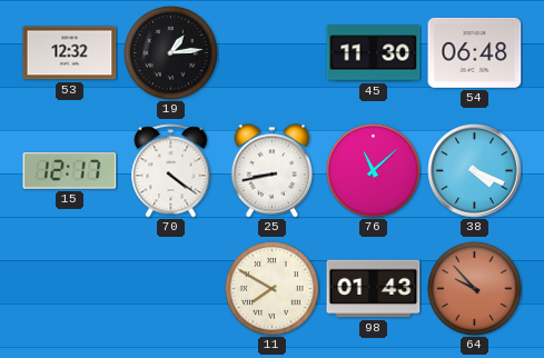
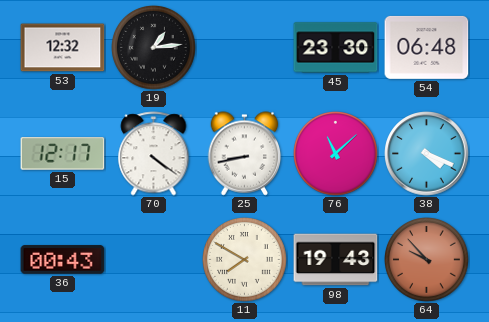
45: 11:30 -> 23:30 (336, 48)
36: none -> 00:43 (63, 260)
98: 01:43 -> 19:43 (336, 260)
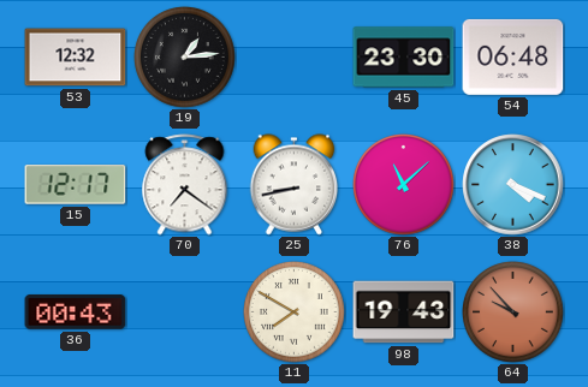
70: 4:21 -> 7:21 (185, 185)
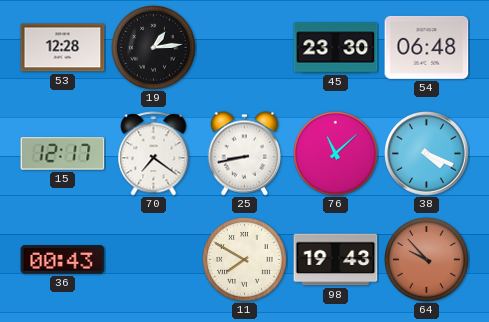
53: 12:32 -> 12:28 (63, 48)
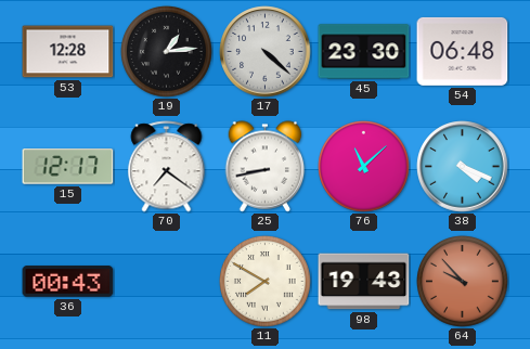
17: none -> 4:22 (266, 52)
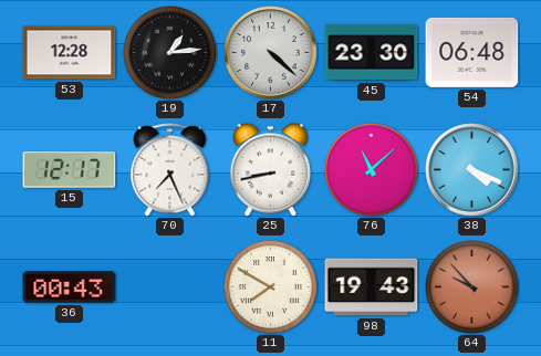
70: 7:21 -> 7:26 (170, 170)
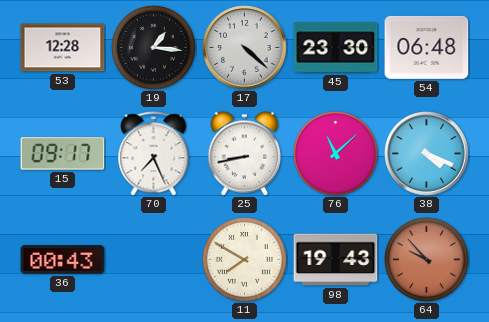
19: 1:14 -> 1:16 (154, 48)
15: 12:17 -> 09:17 (63, 154)
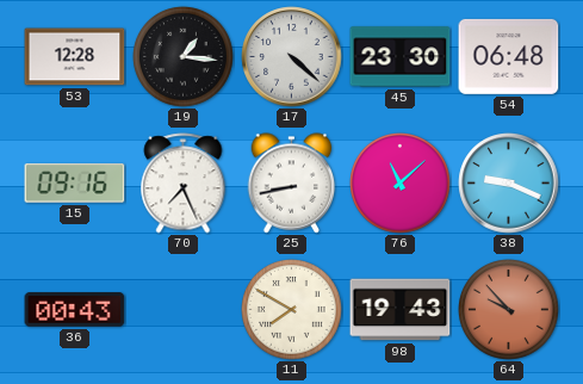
15: 09:17 -> 09:16 (75, 184)
38: 4:19 -> 9:19 (509, 184)
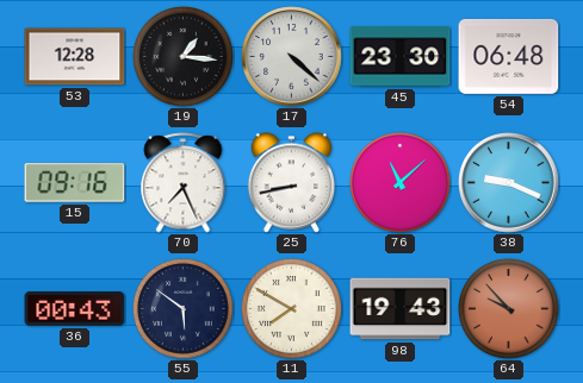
55: none -> 5:51 (184, 309)
